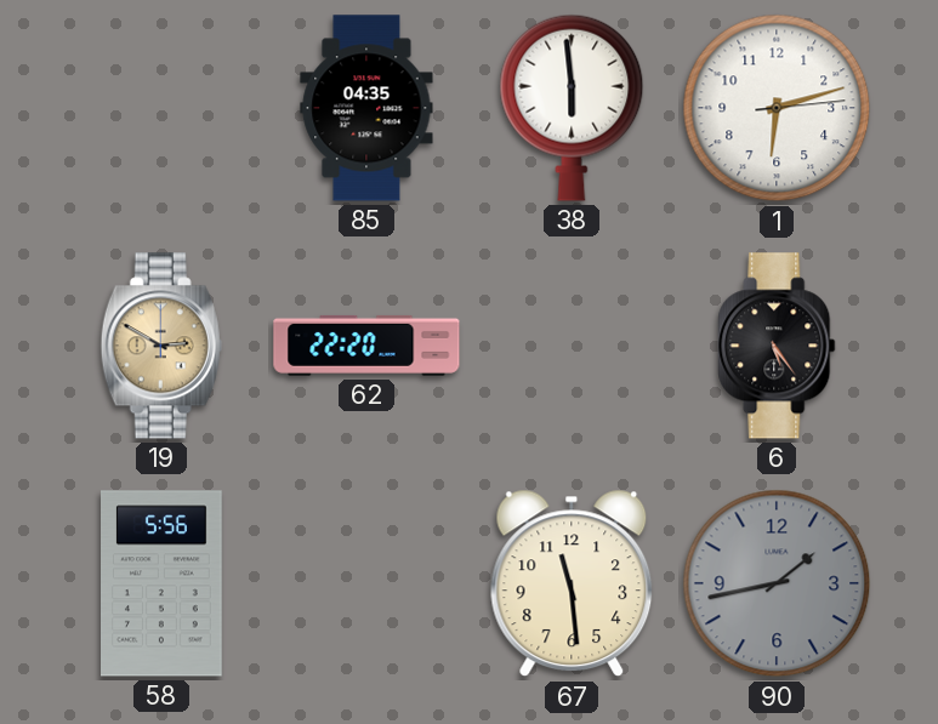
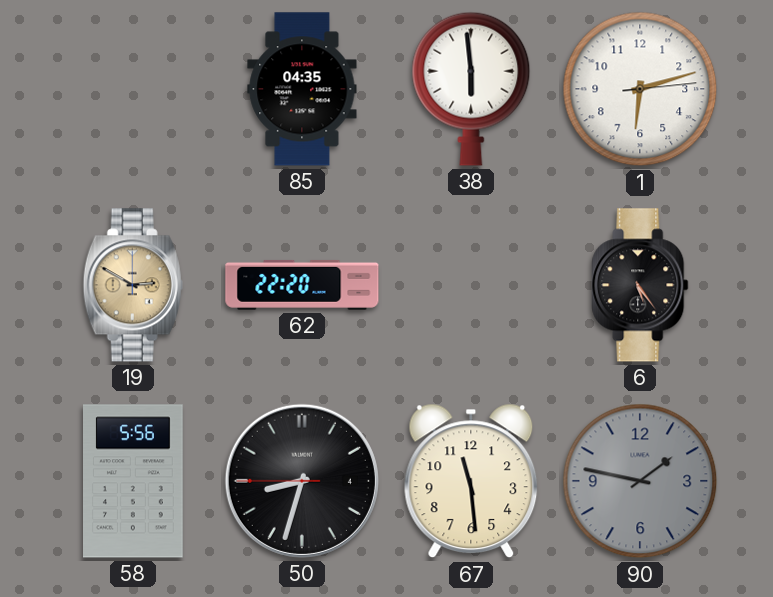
50: none -> 8:32 (302, 481)
90: 1:43 -> 1:47 (640, 481)
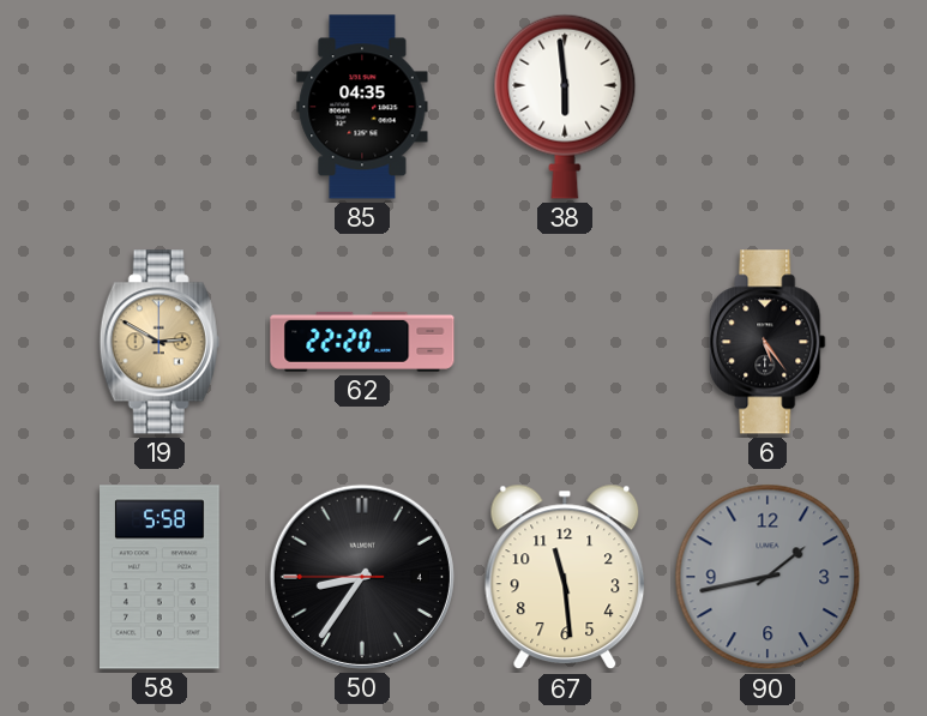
1: 6:12 -> none (640, 89)
58: 5:56 -> 5:58 (161, 577)
50: 8:32 -> 8:35 (362, 577)
90: 1:47 -> 1:43 (768, 577)
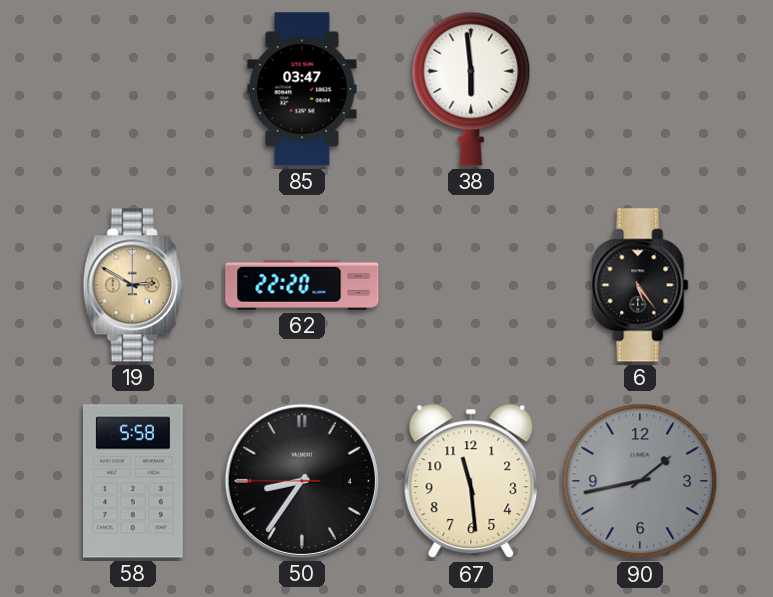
85: 04:35 -> 03:47 (302, 89)
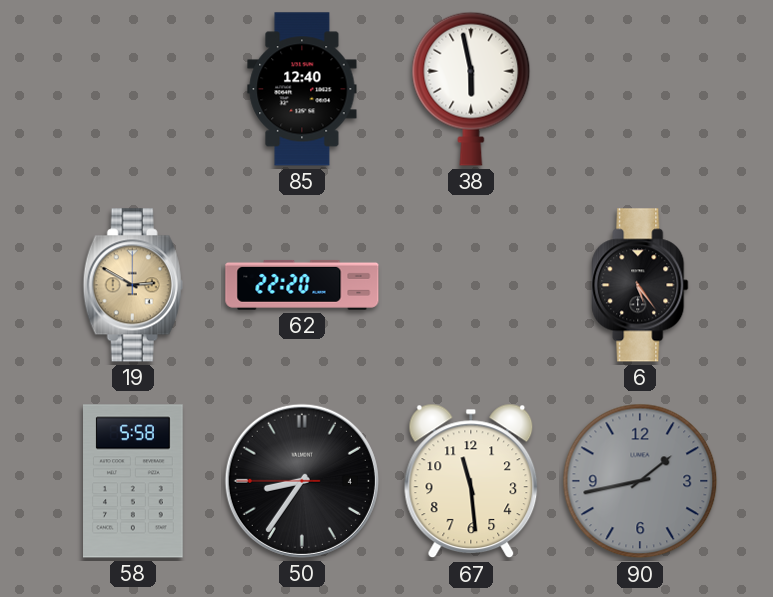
85: 03:47 -> 12:40 (302, 89)
38: 5:59 -> 5:58 (471, 89)
